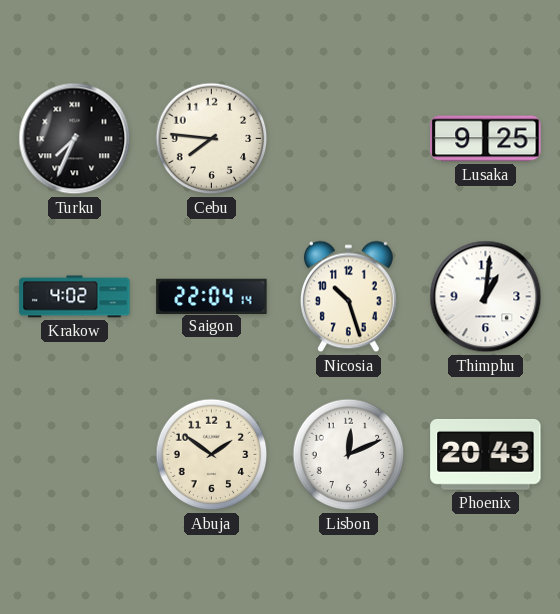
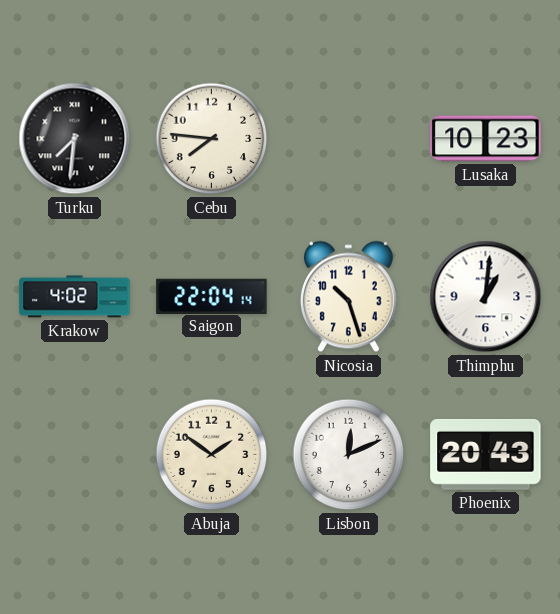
Turku: 7:34 -> 7:31 (75, 139)
Lusaka: 9:25 -> 10:23 (486, 139)
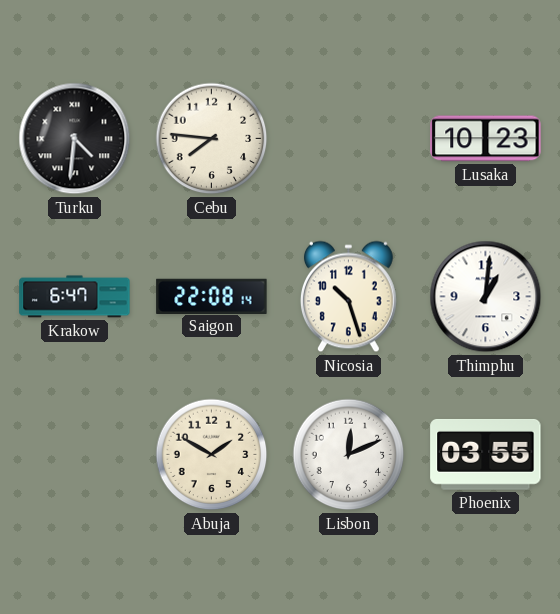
Turku: 7:31 -> 4:31 (75, 139)
Krakow: 4:02 -> 6:47 (75, 297)
Saigon: 22:04 -> 22:08 (212, 296)
Abuja: 1:51 -> 1:50 (212, 455)
Phoenix: 20:43 -> 03:55 (486, 454)
